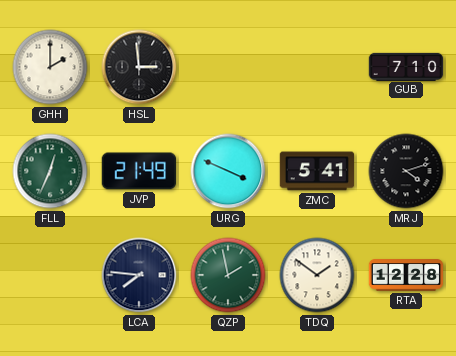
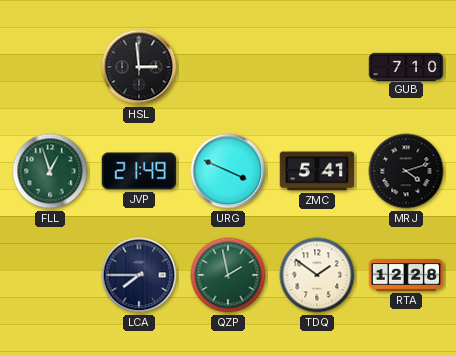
GHH: 2:00 -> none (50, 67)
FLL: 12:34 -> 12:57 (50, 171)
LCA: 7:46 -> 7:45 (139, 275)
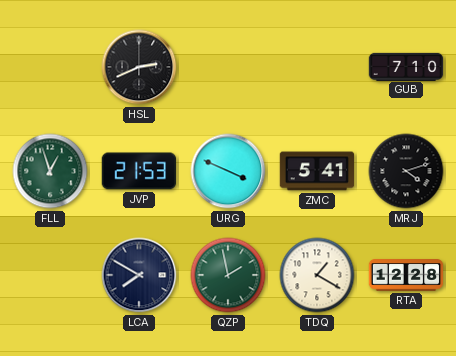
HSL: 2:59 -> 2:41 (139, 67)
JVP: 21:49 -> 21:53 (138, 171)
LCA: 7:45 -> 7:50 (139, 275)
TDQ: 1:51 -> 1:20 (317, 275)
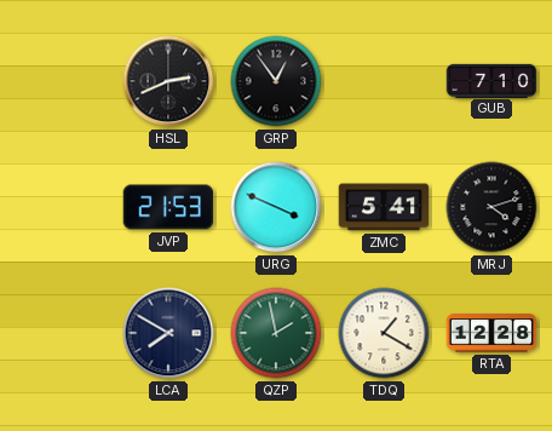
GRP: none -> 12:54 (276, 81)
FLL: 12:57 -> none (50, 171)
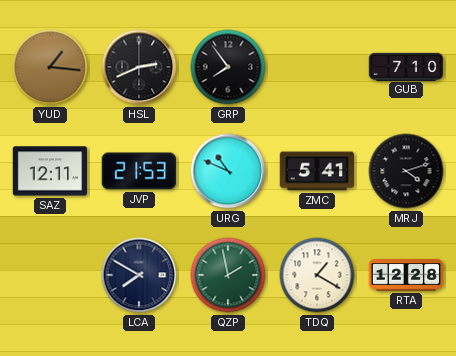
YUD: none -> 1:16 (50, 67)
GRP: 12:54 -> 7:54 (228, 67)
SAZ: none -> 12:11 (50, 171)
URG: 3:49 -> 10:49 (228, 171)
